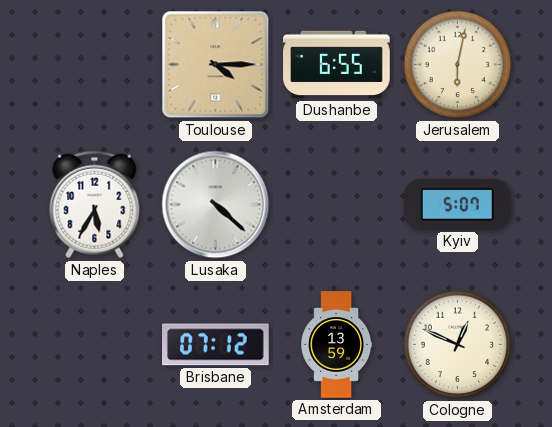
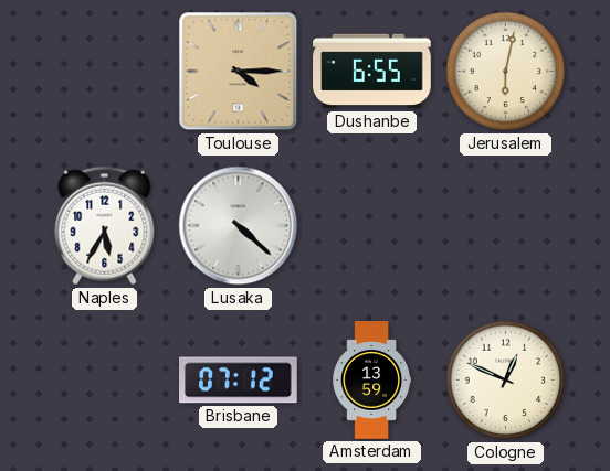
Kyiv: 5:07 -> none (457, 204)
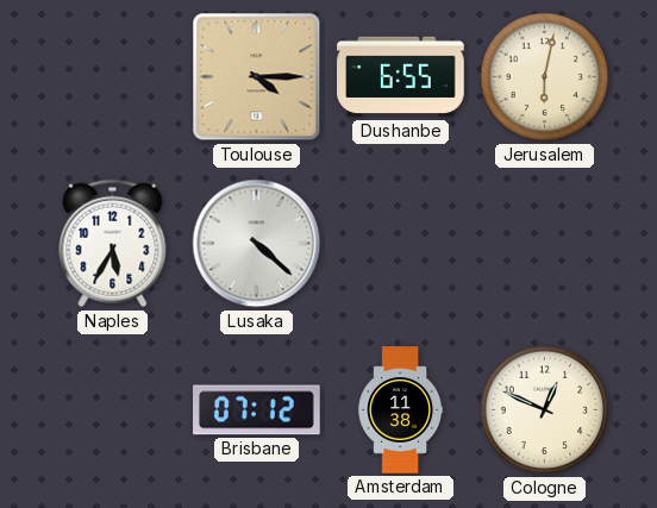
Amsterdam: 13:59 -> 11:38 (401, 410)
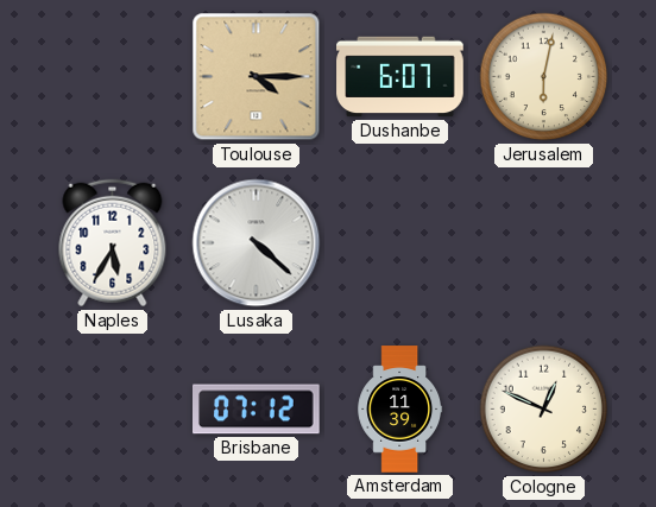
Dushanbe: 6:55 -> 6:07 (400, 77)
Amsterdam: 11:38 -> 11:39 (400, 410)
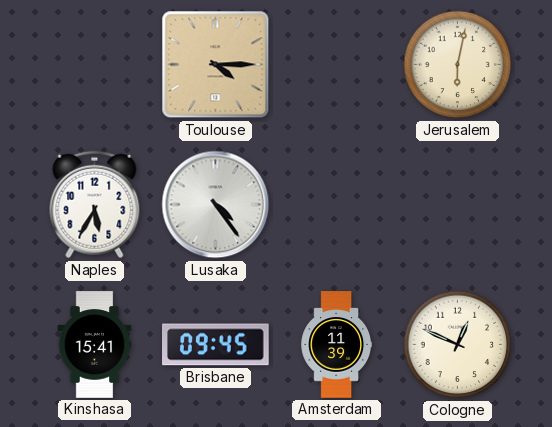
Dushanbe: 6:07 -> none (400, 77)
Lusaka: 4:22 -> 4:24 (216, 205)
Kinshasa: none -> 15:41 (95, 345)
Brisbane: 07:12 -> 09:45 (216, 345)
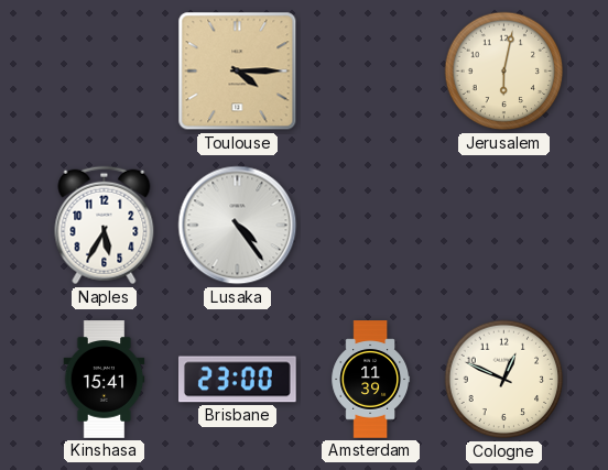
Brisbane: 09:45 -> 23:00 (238, 380)
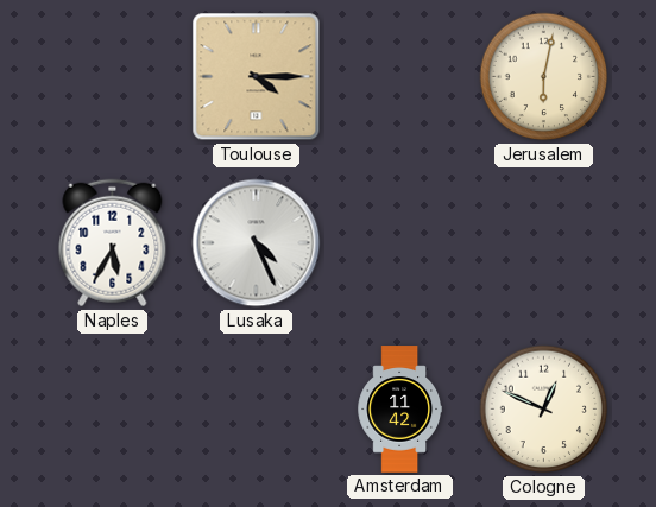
Lusaka: 4:24 -> 4:26 (257, 243)
Kinshasa: 15:41 -> none (105, 380)
Brisbane: 23:00 -> none (238, 380)
Amsterdam: 11:39 -> 11:42 (400, 410)
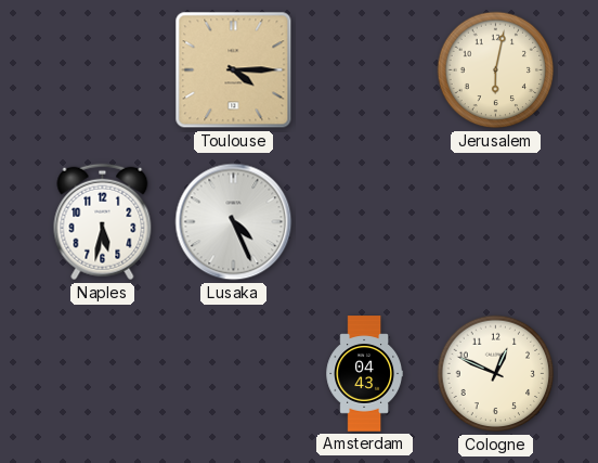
Naples: 5:35 -> 5:32 (103, 222)
Amsterdam: 11:42 -> 04:43 (365, 374)
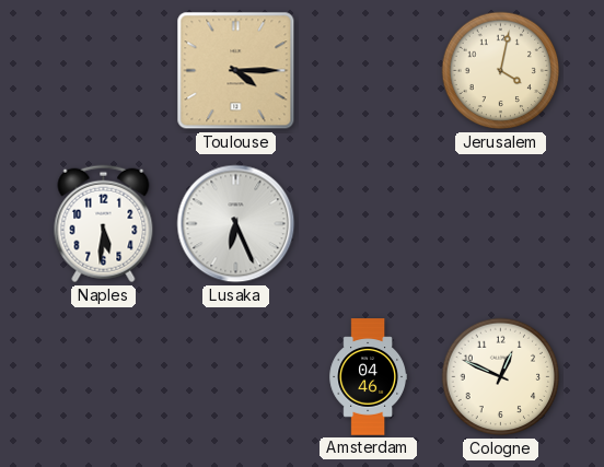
Jerusalem: 6:02 -> 4:02 (501, 71)
Naples: 5:32 -> 5:31 (104, 224)
Lusaka: 4:26 -> 6:26 (236, 224)
Amsterdam: 04:43 -> 04:46 (369, 377)
